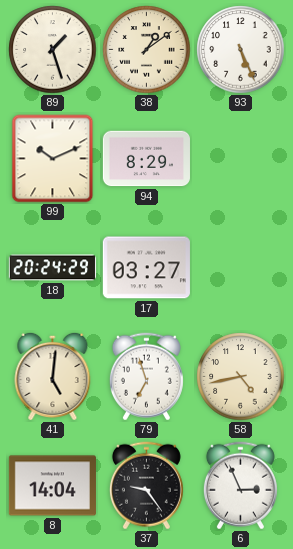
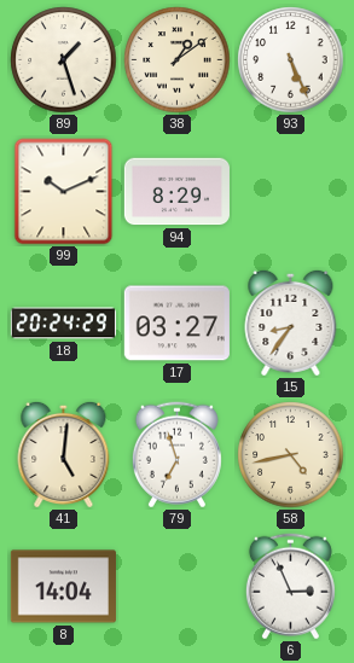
15: none -> 8:36 (291, 322)
37: 9:24 -> none (146, 486)
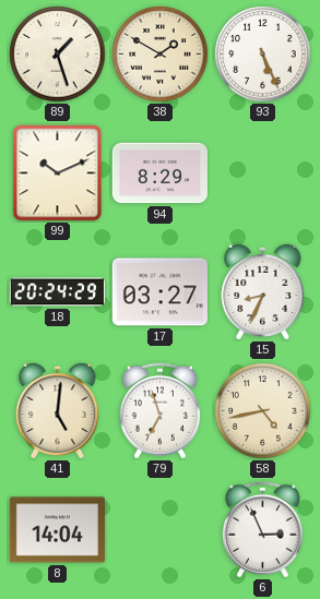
38: 1:09 -> 1:50 (161, 55)
15: 8:36 -> 8:34 (263, 291)
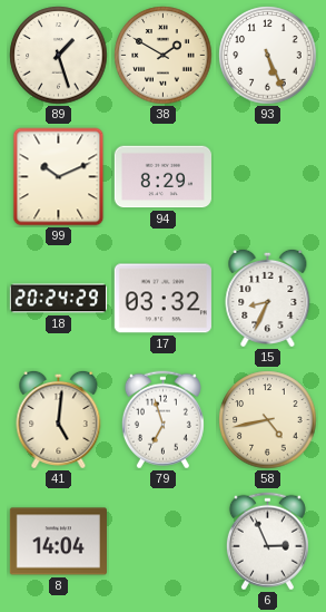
17: 03:27 -> 03:32 (162, 299)
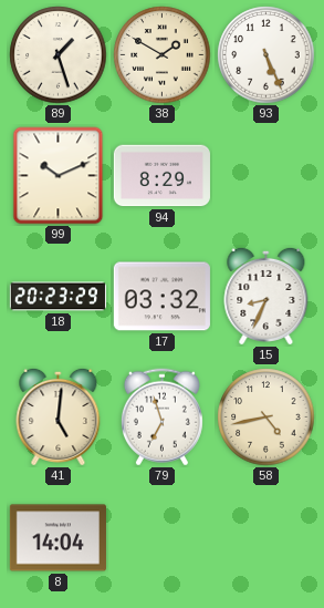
18: 20:24 -> 20:23 (58, 297)
6: 2:56 -> none (267, 542)
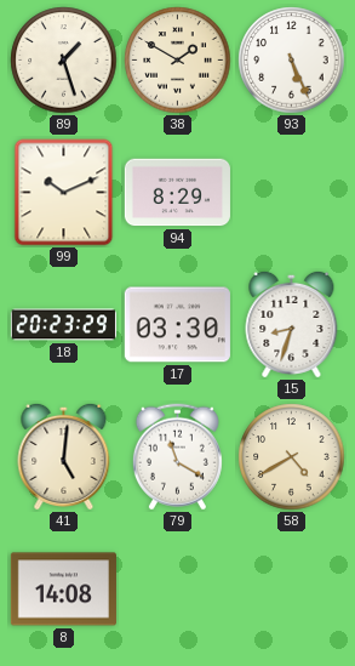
17: 03:32 -> 03:30 (177, 325)
15: 8:34 -> 8:33 (292, 324)
79: 6:57 -> 11:20 (177, 457)
58: 4:43 -> 4:40 (292, 457)
8: 14:04 -> 14:08 (63, 590)
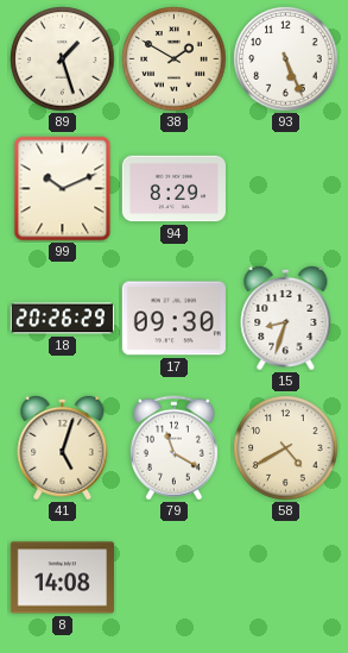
18: 20:23 -> 20:26 (62, 319)
17: 03:30 -> 09:30 (173, 319)
41: 5:01 -> 5:03 (63, 447)
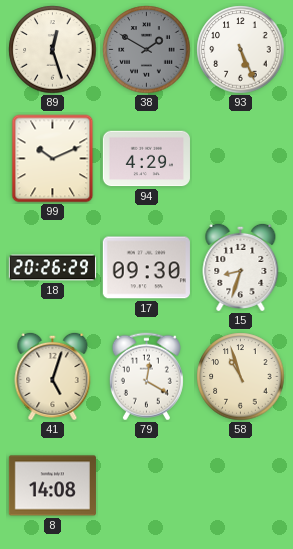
89: 1:27 -> 12:27 (53, 50)
38 dial: cream -> grey (147, 50)
94: 8:29 -> 4:29 (146, 159)
79: 11:20 -> 12:20 (146, 377)
58: 4:40 -> 10:57 (241, 377)
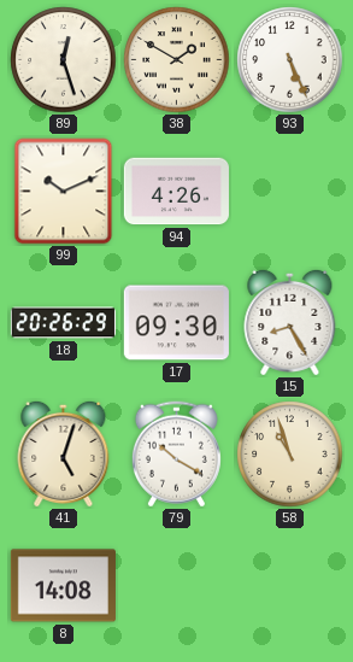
38 dial: grey -> cream (177, 60)
94: 4:29 -> 4:26 (176, 192)
15: 8:33 -> 8:25 (290, 322)
79: 12:20 -> 10:20 (176, 455)
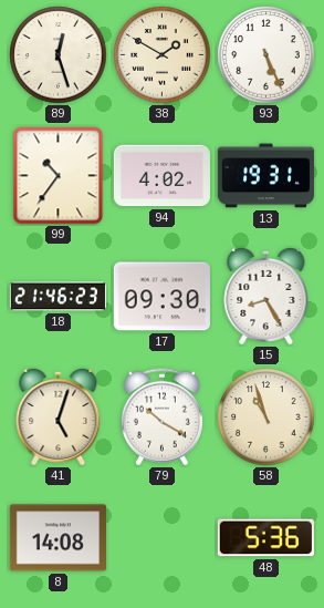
99: 10:11 -> 10:36 (59, 176)
94: 4:26 -> 4:02 (161, 176)
13: none -> 19:31 (265, 176)
18: 20:26 -> 21:46 (58, 297)
48: none -> 5:36 (265, 538)
